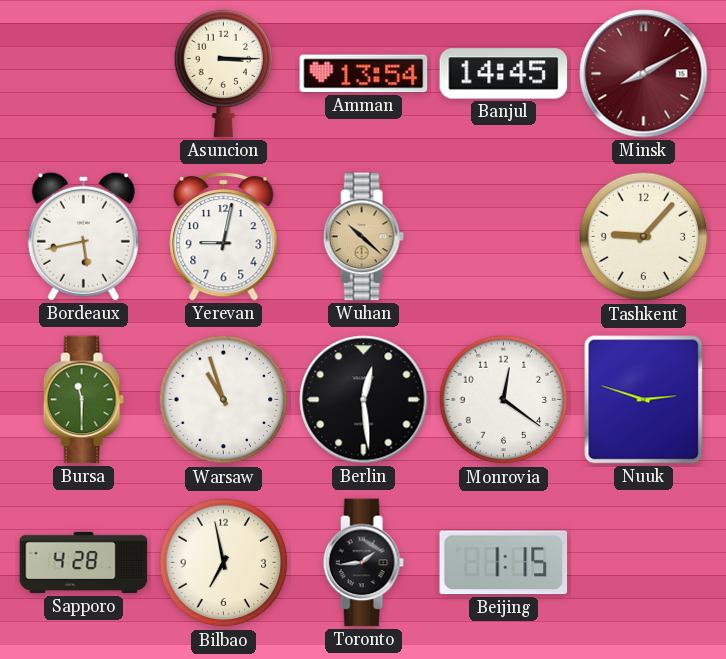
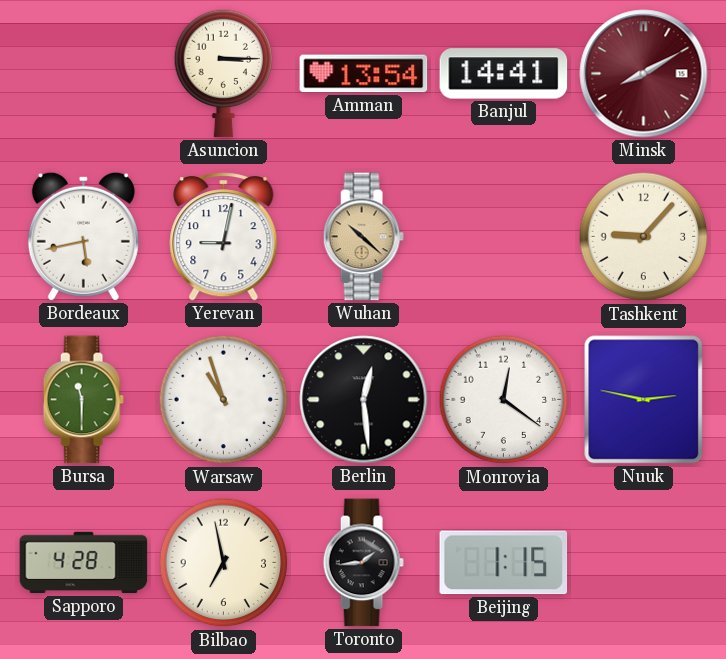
Banjul: 14:45 -> 14:41 (504, 74)
Nuuk: 2:48 -> 2:47 (644, 400)
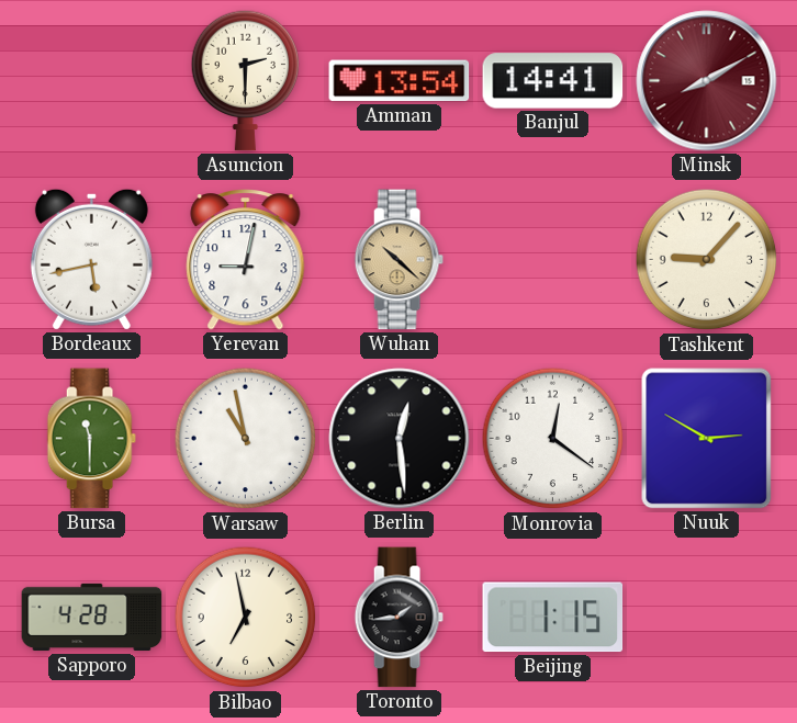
Asuncion: 3:15 -> 2:30 (246, 80)
Warsaw: 10:57 -> 10:58 (246, 439)
Nuuk: 2:47 -> 2:50 (707, 439)
